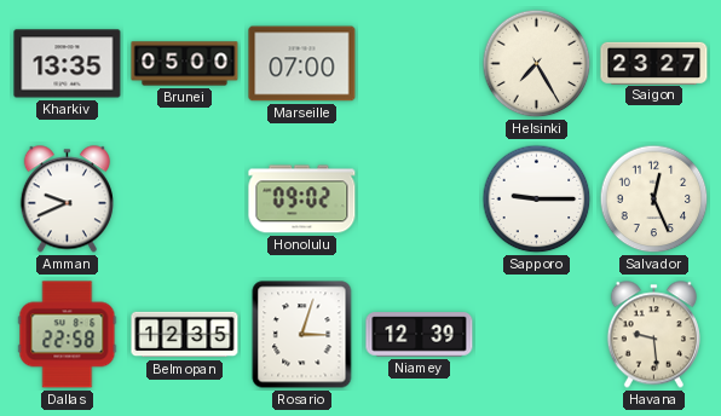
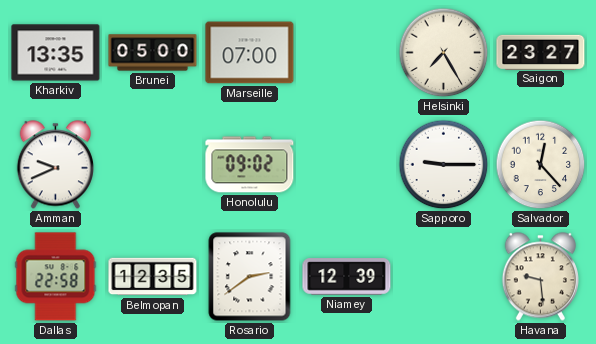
Salvador: 12:26 -> 12:23 (541, 165)
Rosario: 3:03 -> 2:39 (250, 277)
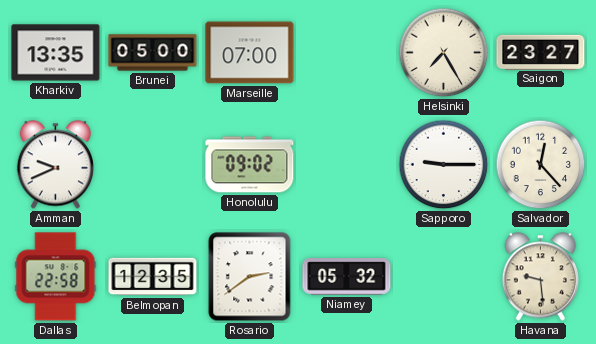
Niamey: 12:39 -> 05:32 (347, 277)
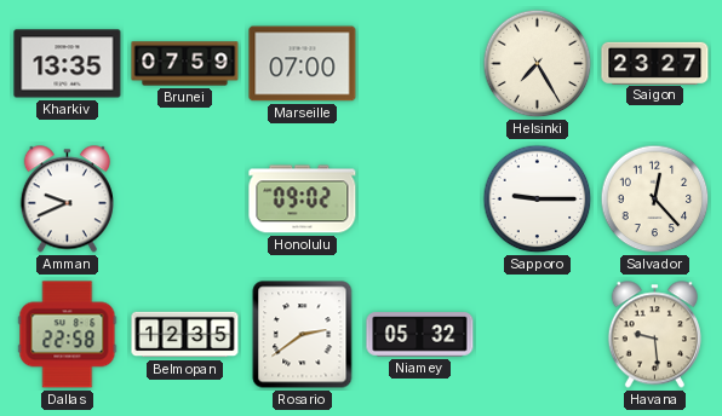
Brunei: 05:00 -> 07:59 (185, 64)
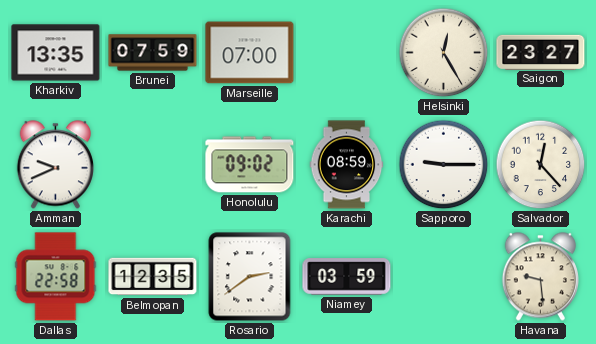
Helsinki: 7:25 -> 12:25 (444, 53)
Karachi: none -> 08:59 (347, 165)
Niamey: 05:32 -> 03:59 (347, 277)
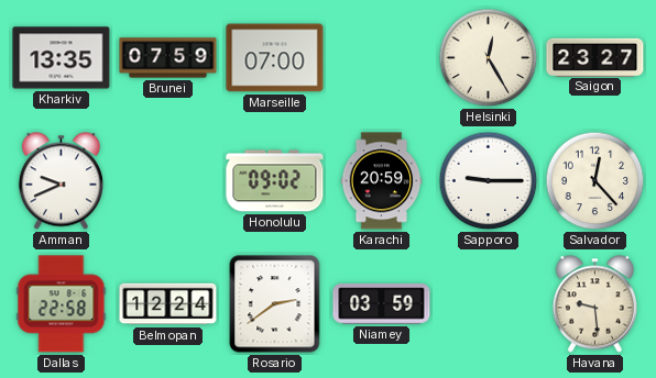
Karachi: 08:59 -> 20:59 (382, 181)
Belmopan: 12:35 -> 12:24 (168, 304)
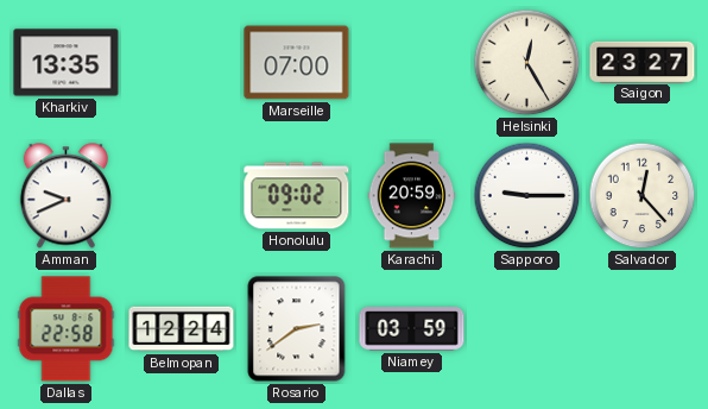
Brunei: 07:59 -> none (168, 58)
Havana: 9:29 -> none (594, 304)
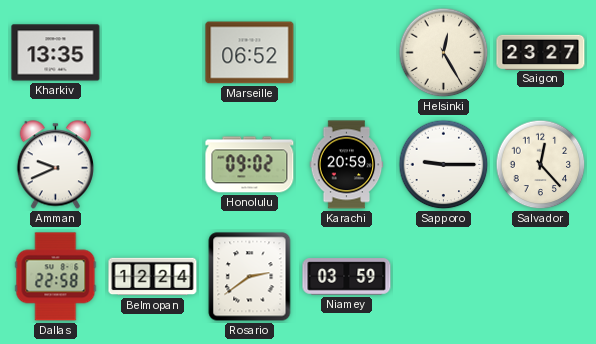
Marseille: 07:00 -> 06:52 (250, 53)
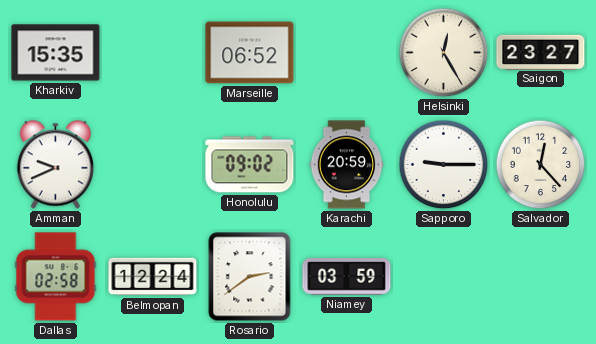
Kharkiv: 13:35 -> 15:35 (56, 53)
Dallas: 22:58 -> 02:58 (56, 277)
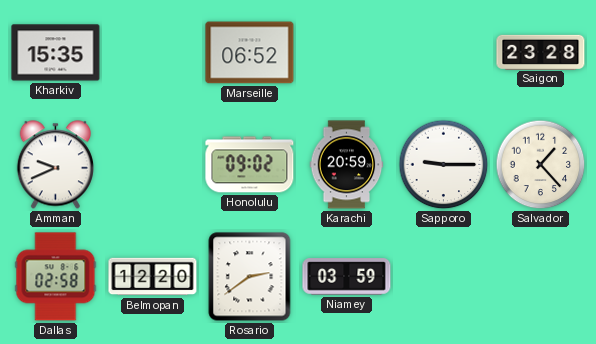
Helsinki: 12:25 -> none (444, 53)
Saigon: 23:27 -> 23:28 (541, 52)
Salvador: 12:23 -> 1:23 (541, 165)
Belmopan: 12:24 -> 12:20 (153, 277)
